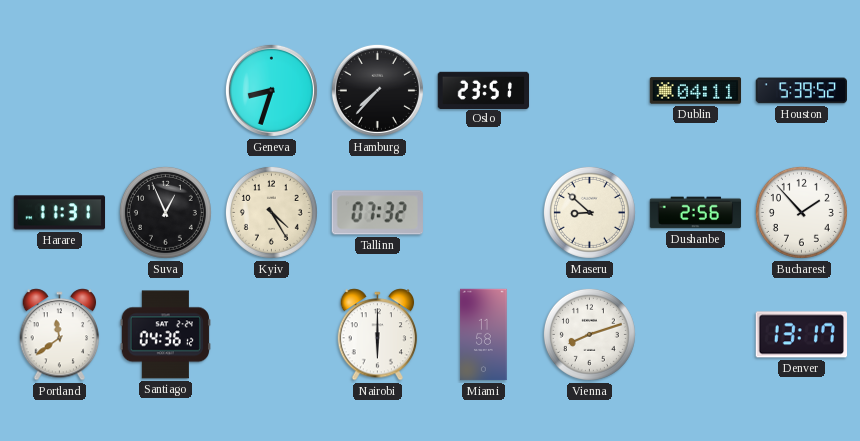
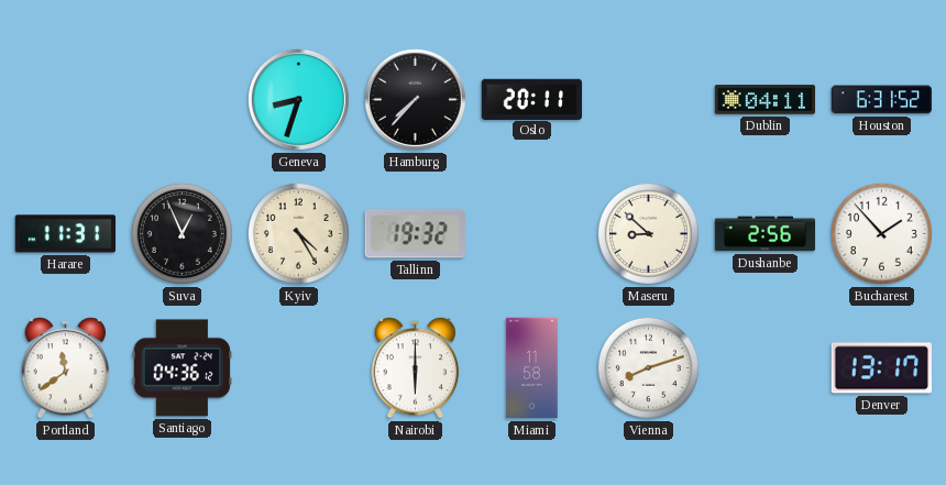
Oslo: 23:51 -> 20:11 (532, 99)
Houston: 5:39 -> 6:31 (881, 100)
Tallinn: 07:32 -> 19:32 (415, 234)
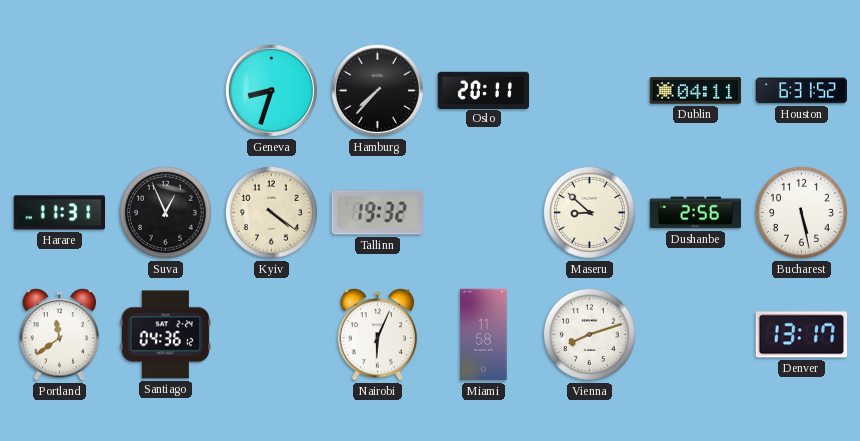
Kyiv: 4:25 -> 4:21 (271, 212)
Bucharest: 1:53 -> 5:28 (801, 212)
Nairobi: 6:00 -> 6:04 (378, 335)
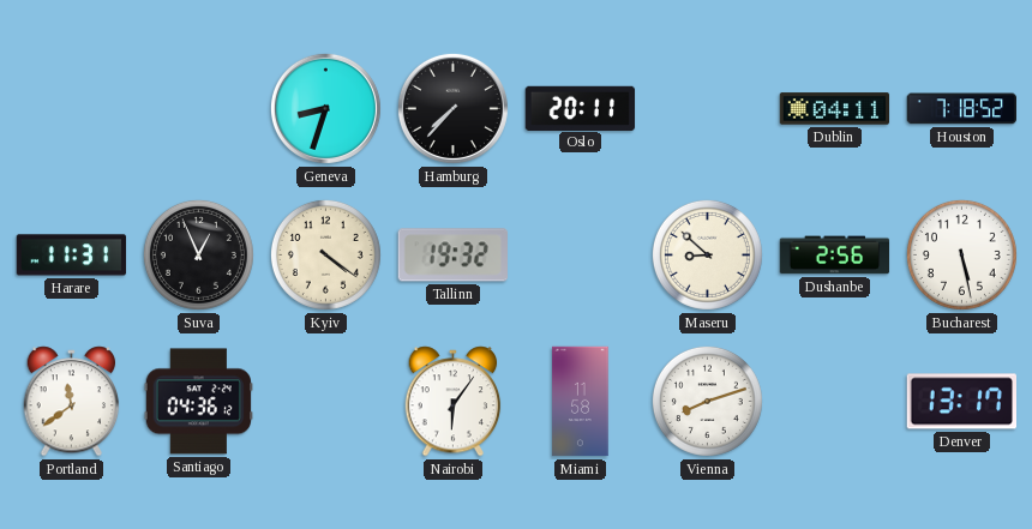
Houston: 6:31 -> 7:18 (961, 109)
Nairobi: 6:04 -> 6:06 (454, 402)
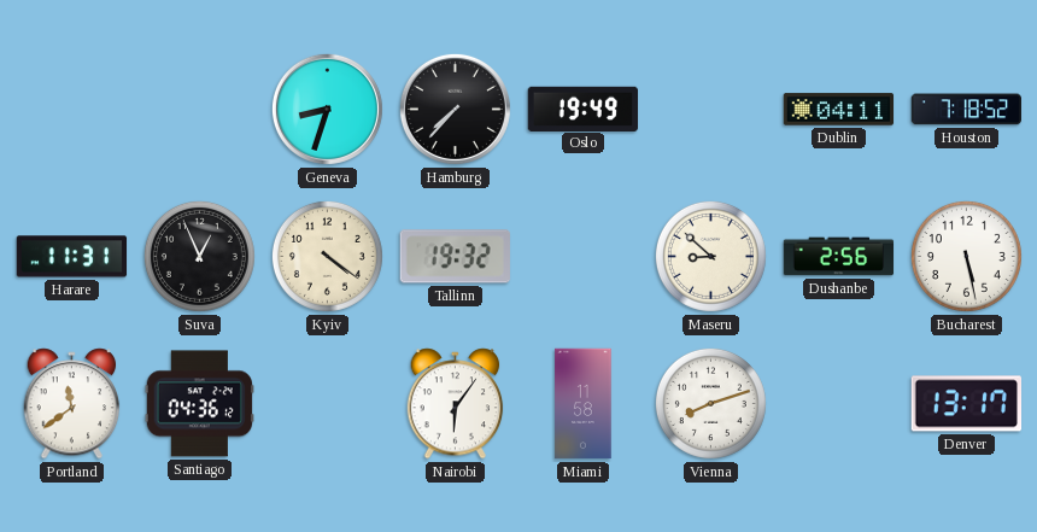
Oslo: 20:11 -> 19:49 (584, 109)
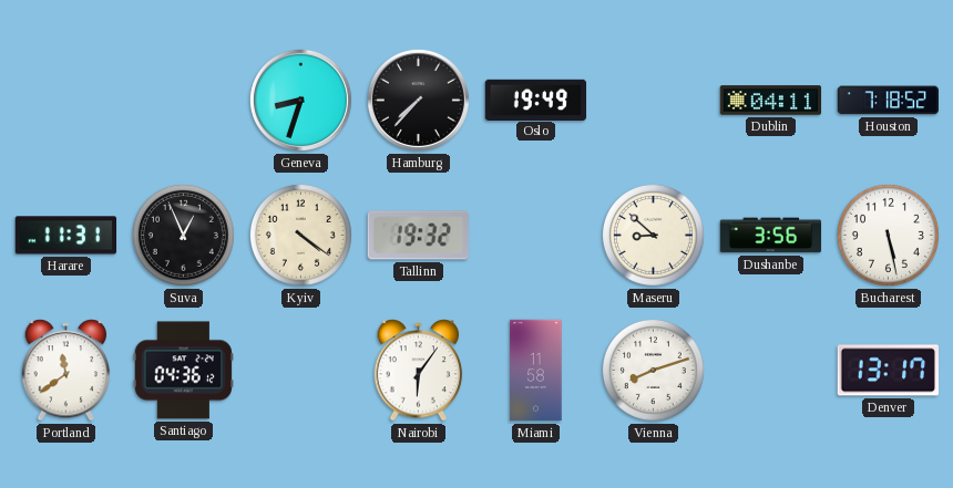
Dushanbe: 2:56 -> 3:56 (771, 236)
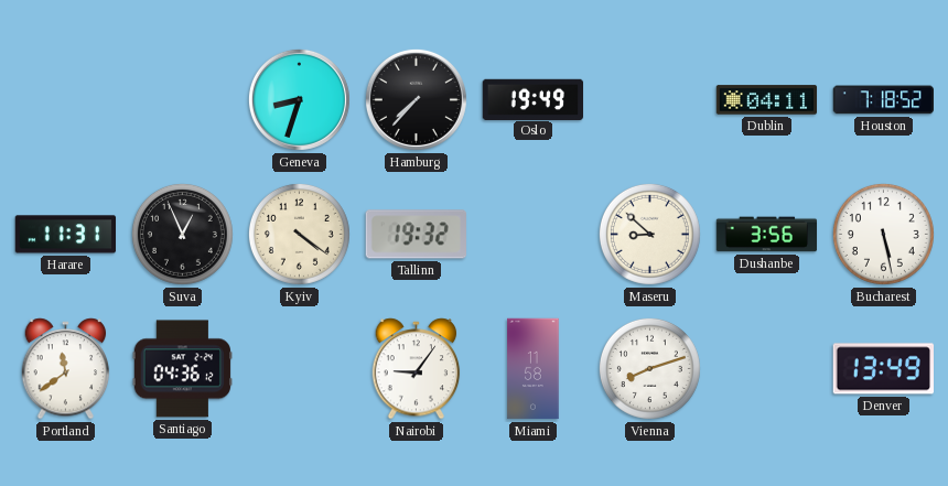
Nairobi: 6:06 -> 9:06 (417, 369)
Denver: 13:17 -> 13:49 (883, 369)
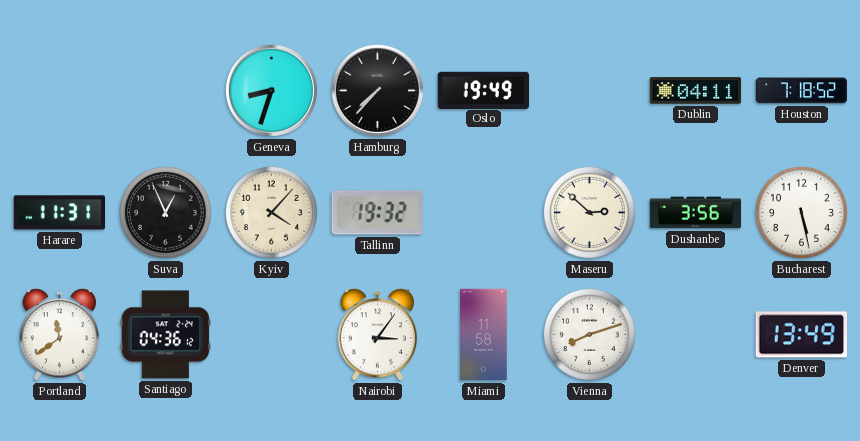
Kyiv: 4:21 -> 4:07 (271, 212)
Maseru: 8:52 -> 2:52 (589, 212)
Nairobi: 9:06 -> 3:06 (378, 335)
